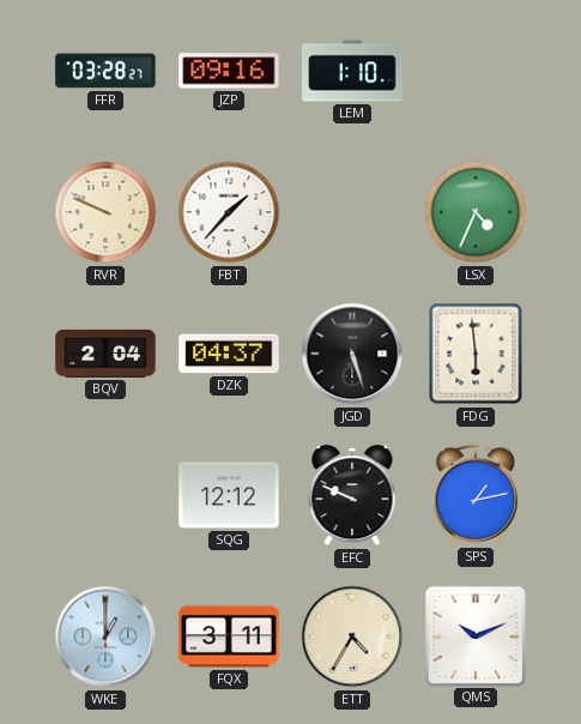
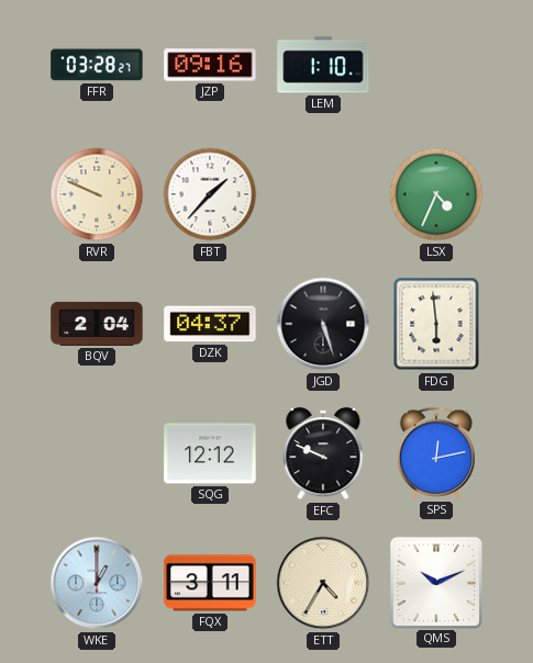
SPS: 1:13 -> 12:13 (436, 453)
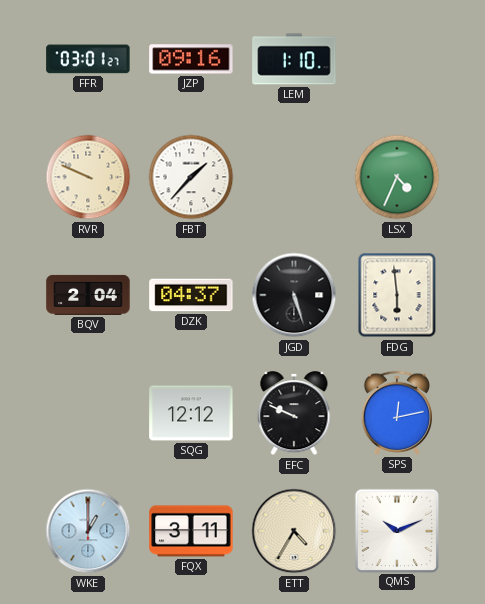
FFR: 03:28 -> 03:01 (88, 59)
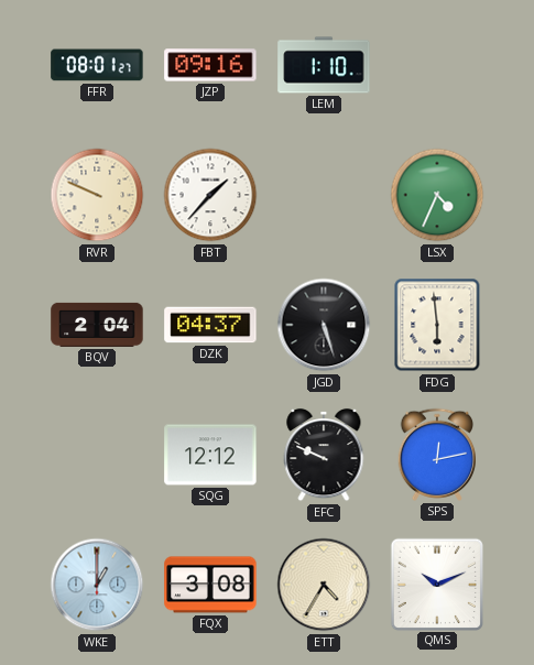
FFR: 03:01 -> 08:01 (97, 65)
FQX: 3:11 -> 3:08 (210, 585)
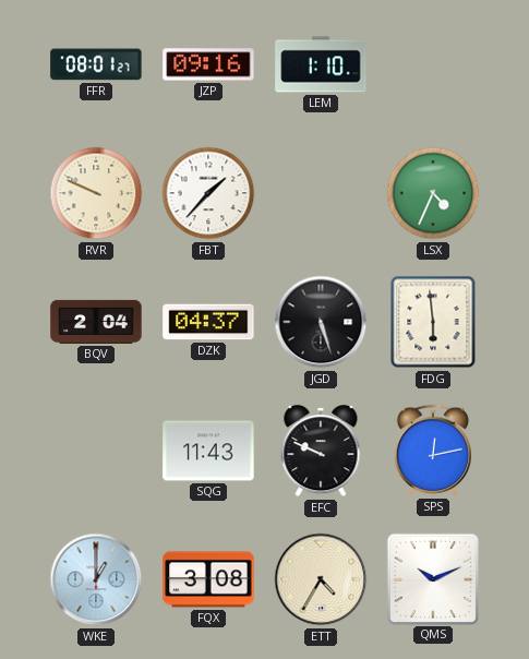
SQG: 12:12 -> 11:43 (208, 451)
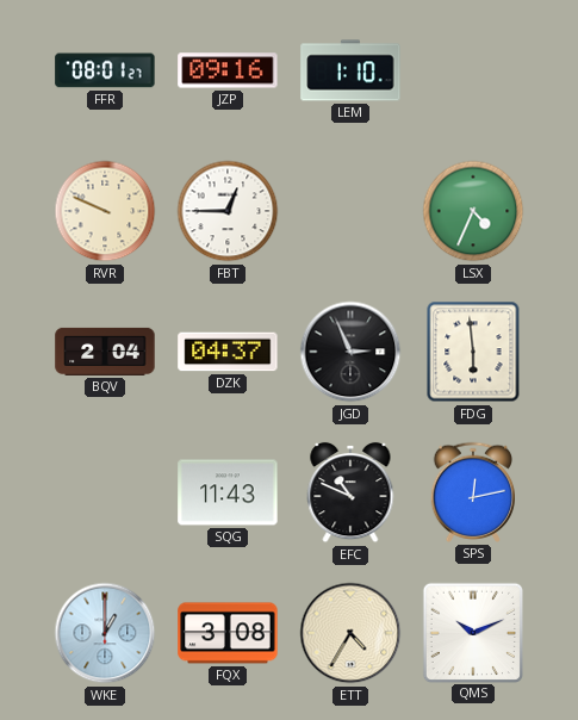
FBT: 1:37 -> 12:45 (228, 211)
JGD: 5:27 -> 2:56 (350, 352)
EFC: 9:49 -> 10:49 (350, 492)
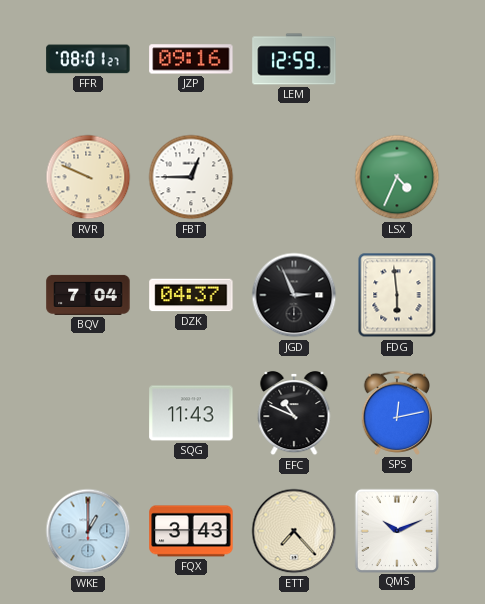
LEM: 1:10 -> 12:59 (294, 59)
BQV: 2:04 -> 7:04 (88, 295)
FQX: 3:08 -> 3:43 (191, 531)
ETT: 4:35 -> 7:23 (294, 531)
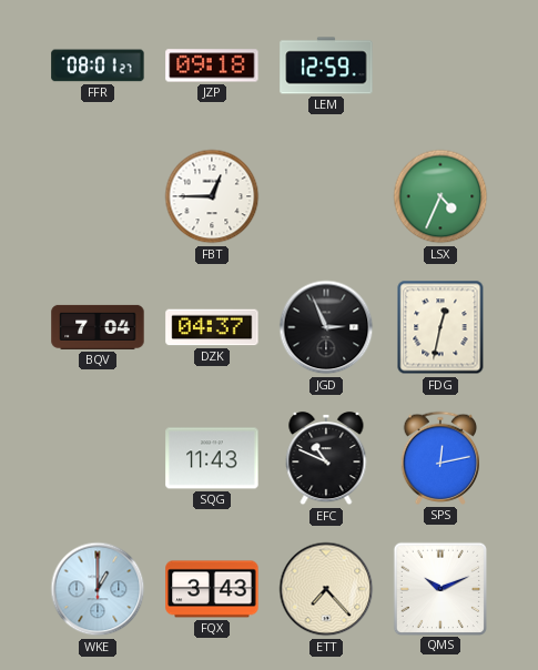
JZP: 09:16 -> 09:18 (212, 65)
RVR: 9:49 -> none (88, 177)
FDG: 5:59 -> 12:32 (440, 327)
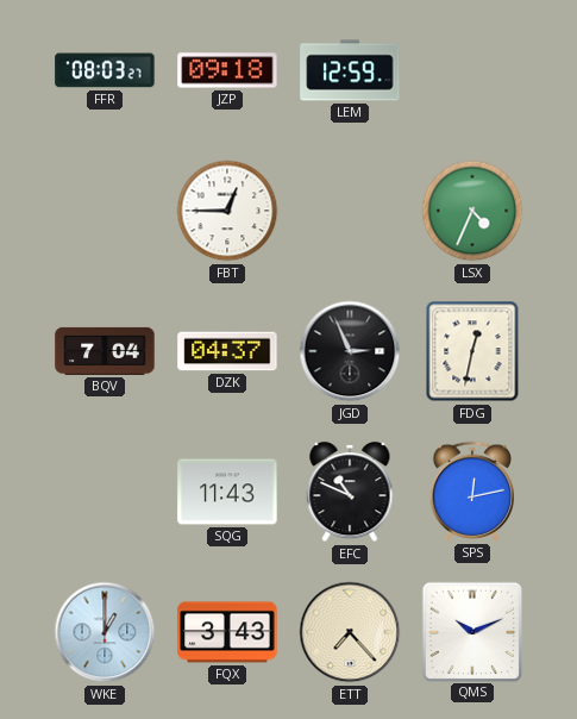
FFR: 08:01 -> 08:03 (105, 70)
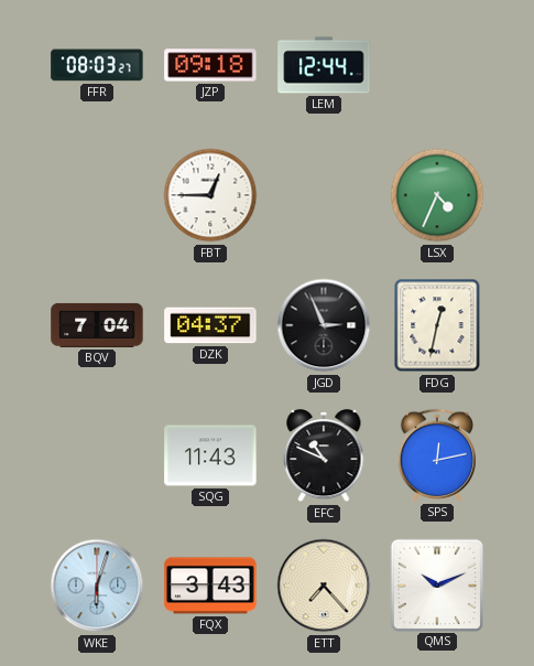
LEM: 12:59 -> 12:44 (324, 65)
WKE: 1:00 -> 6:03 (97, 586)
